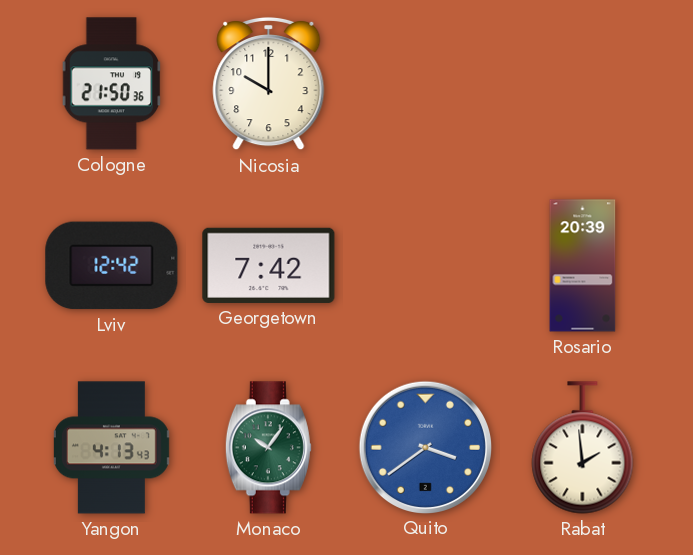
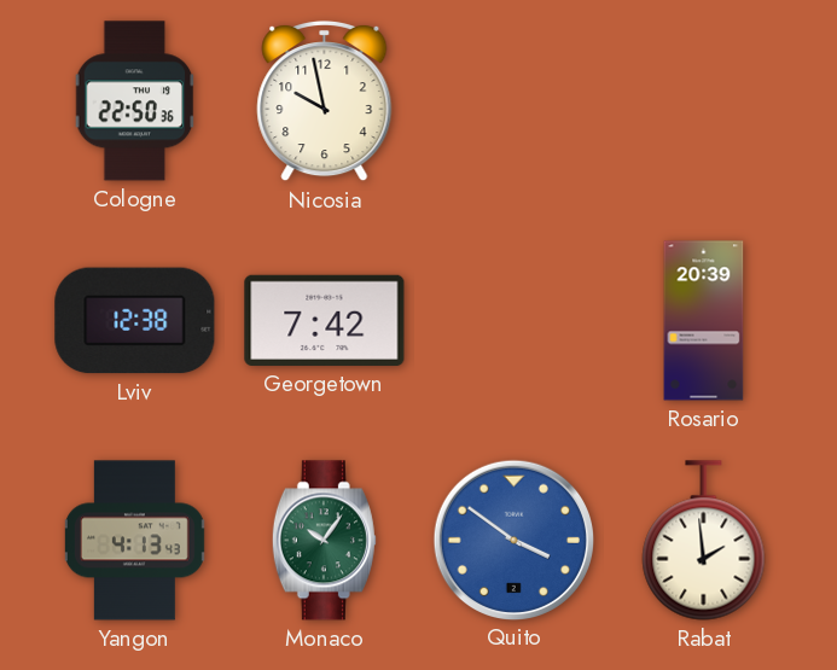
Cologne: 21:50 -> 22:50 (135, 101)
Nicosia: 10:00 -> 9:58 (325, 101)
Lviv: 12:42 -> 12:38 (135, 321)
Quito: 3:39 -> 3:51 (513, 540)
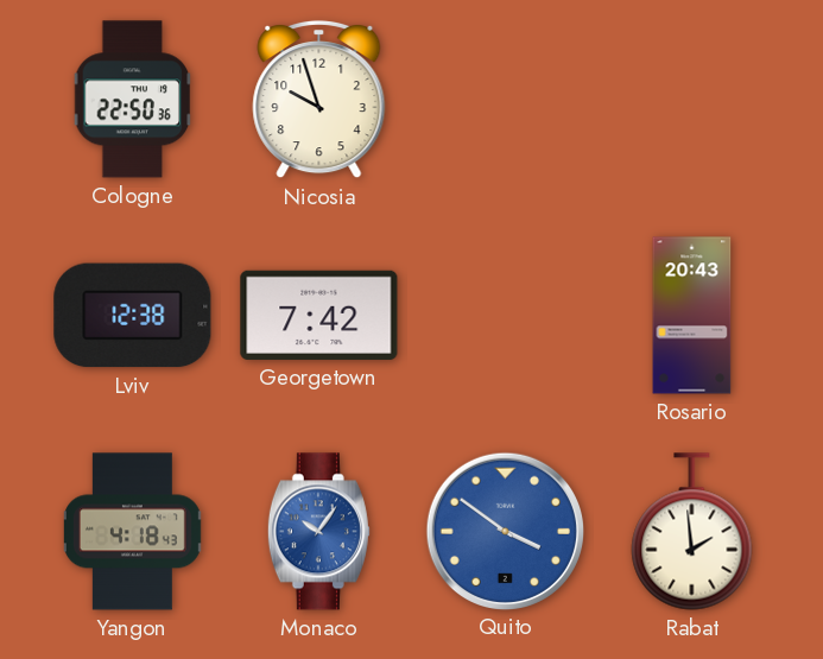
Nicosia: 9:58 -> 9:57 (319, 100)
Rosario: 20:39 -> 20:43 (692, 316)
Yangon: 4:13 -> 4:18 (132, 532)
Monaco dial: green -> blue (318, 532)
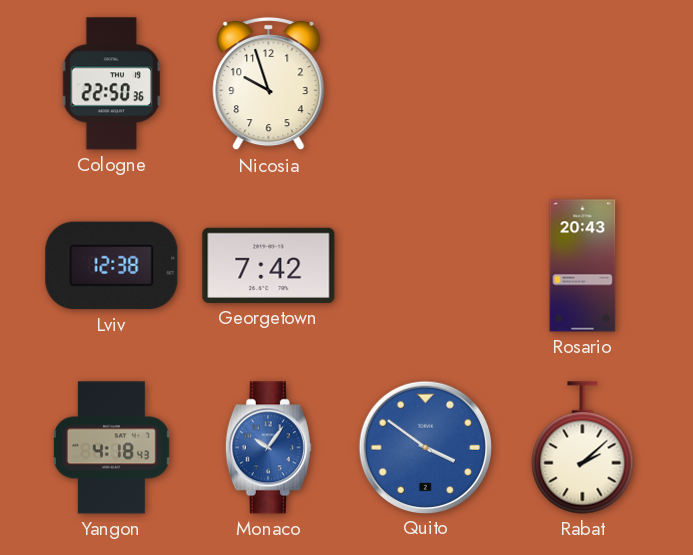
Rabat: 1:59 -> 2:08 (583, 448)
